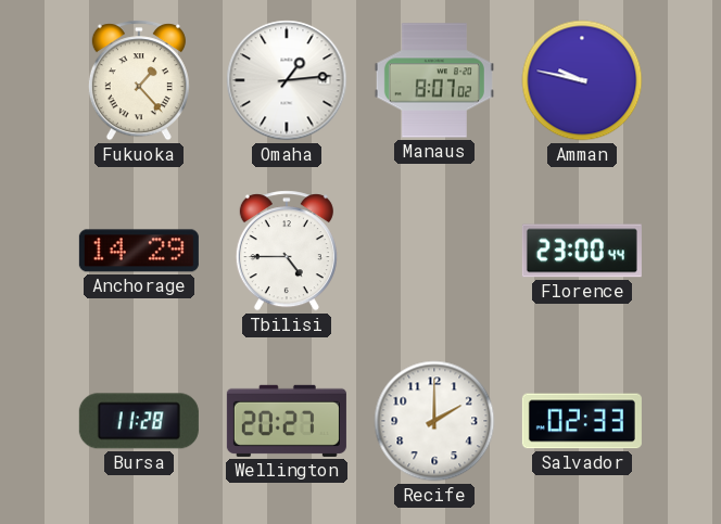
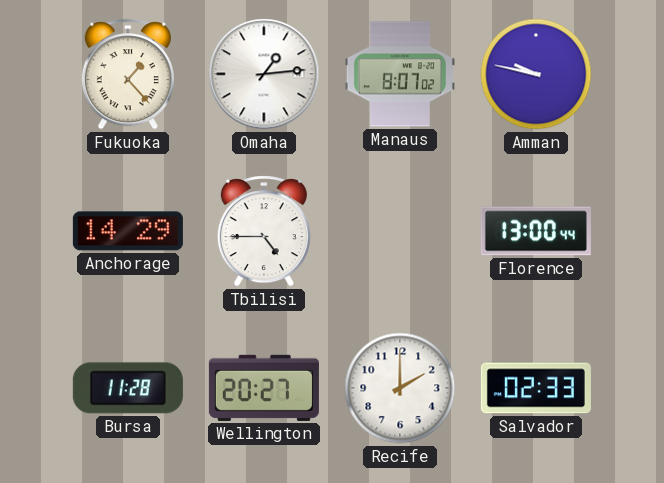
Florence: 23:00 -> 13:00 (536, 231)
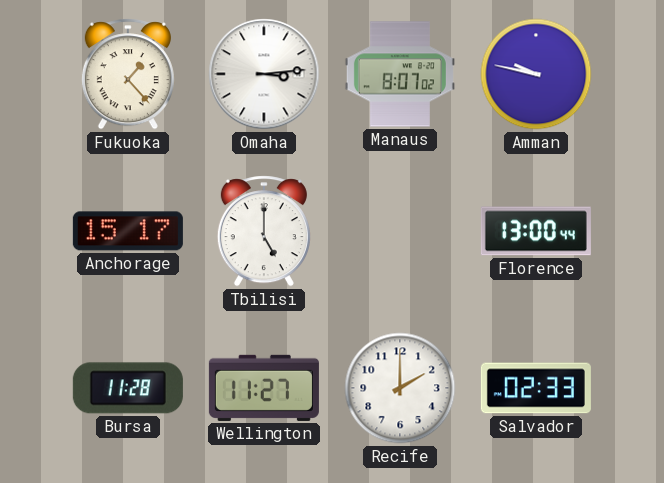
Omaha: 1:14 -> 3:14 (264, 74)
Anchorage: 14:29 -> 15:17 (128, 231)
Tbilisi: 4:45 -> 5:00 (264, 231)
Wellington: 20:27 -> 11:27 (264, 388)
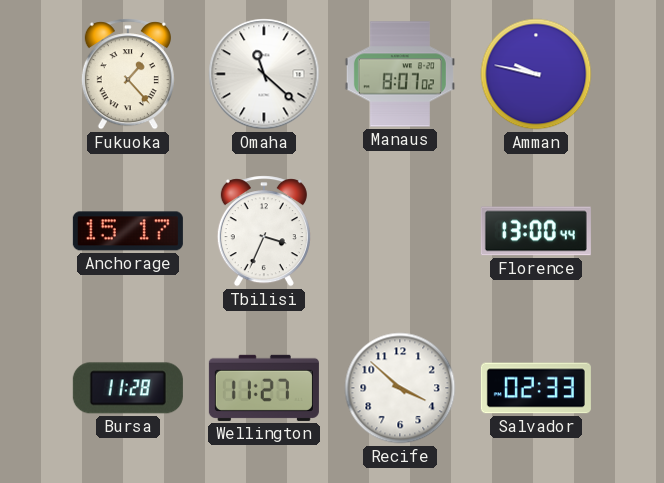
Omaha: 3:14 -> 11:22 (264, 74)
Tbilisi: 5:00 -> 3:34 (264, 231)
Recife: 2:00 -> 3:52 (400, 388)
